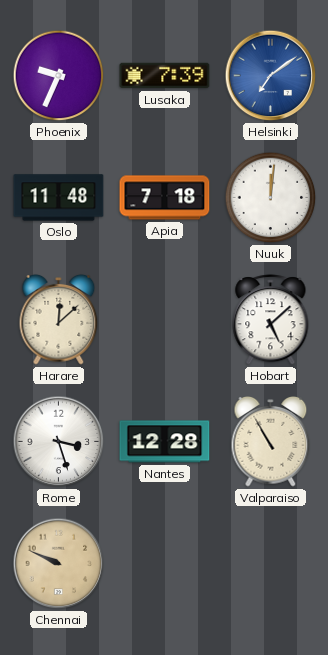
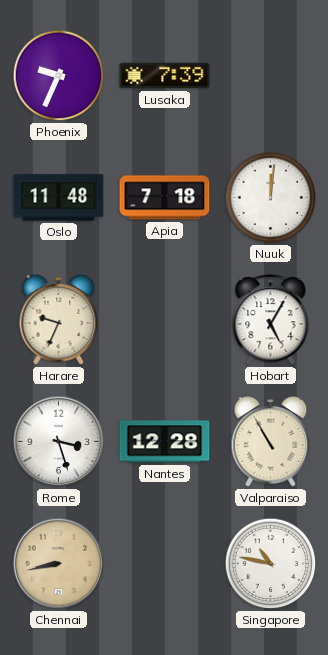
Helsinki: 7:09 -> none (271, 76)
Harare: 12:08 -> 9:34 (59, 320)
Hobart: 5:08 -> 5:05 (271, 320)
Chennai: 9:49 -> 8:43 (59, 564)
Singapore: none -> 10:47 (271, 564)
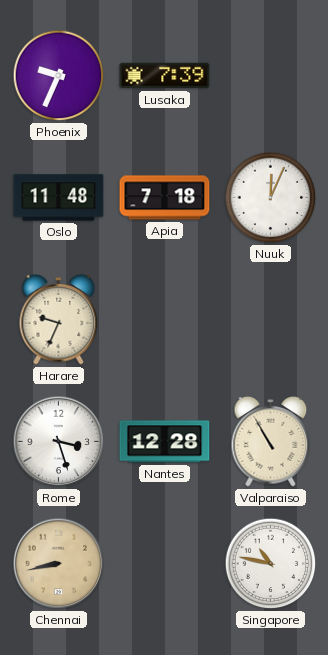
Nuuk: 12:01 -> 12:04 (271, 198)
Hobart: 5:05 -> none (271, 320)
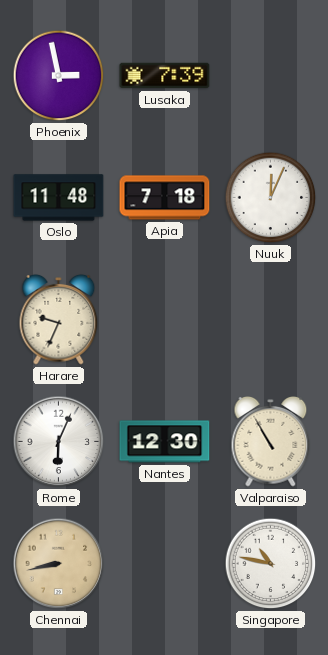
Phoenix: 9:34 -> 2:58 (59, 76)
Rome: 3:27 -> 6:04 (59, 442)
Nantes: 12:28 -> 12:30 (165, 442)
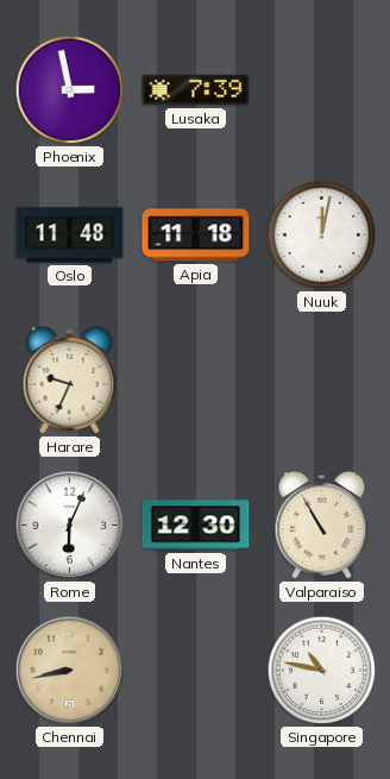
Apia: 7:18 -> 11:18 (196, 235)
Nuuk: 12:04 -> 12:02 (322, 235)
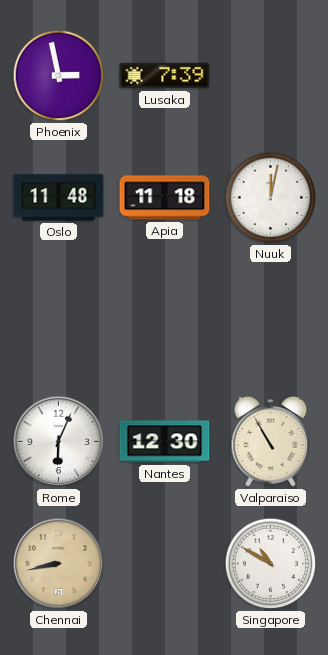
Harare: 9:34 -> none (70, 381)
Singapore: 10:47 -> 10:50 (271, 564)
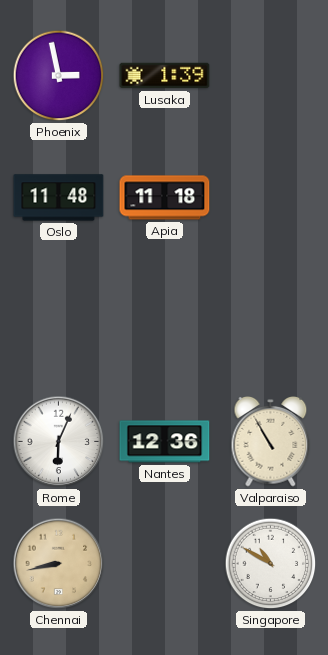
Lusaka: 7:39 -> 1:39 (165, 76)
Nuuk: 12:02 -> none (271, 198)
Nantes: 12:30 -> 12:36 (165, 442)
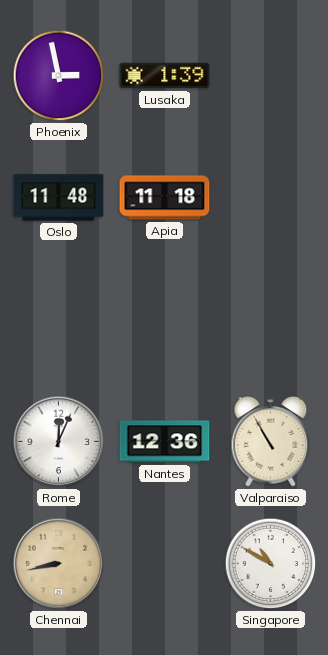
Rome: 6:04 -> 12:04 (59, 442)
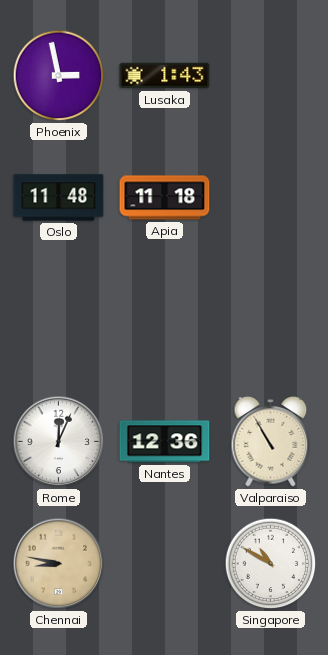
Lusaka: 1:39 -> 1:43 (165, 76)
Chennai: 8:43 -> 8:47 (59, 564)
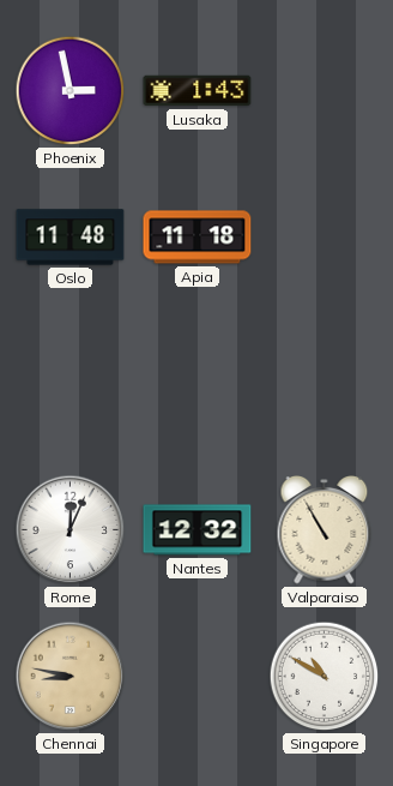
Nantes: 12:36 -> 12:32 (198, 530)
